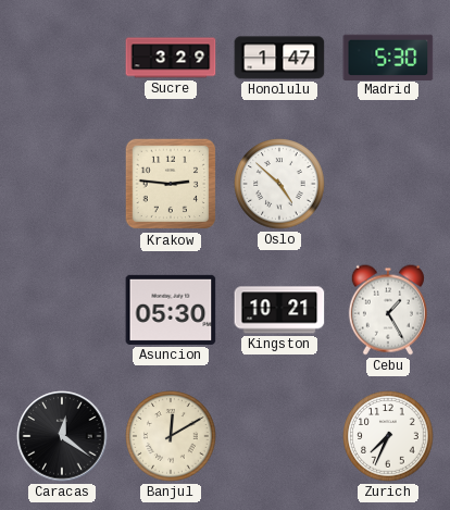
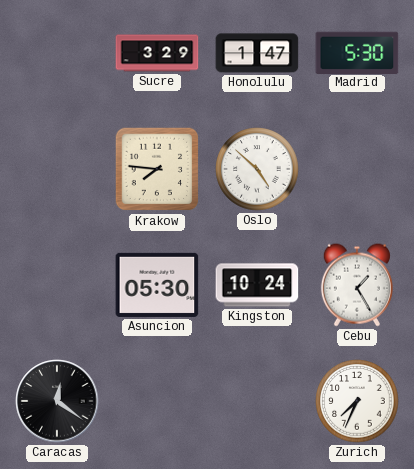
Krakow: 2:46 -> 7:46 (157, 169)
Kingston: 10:21 -> 10:24 (257, 285)
Banjul: 12:10 -> none (171, 436)
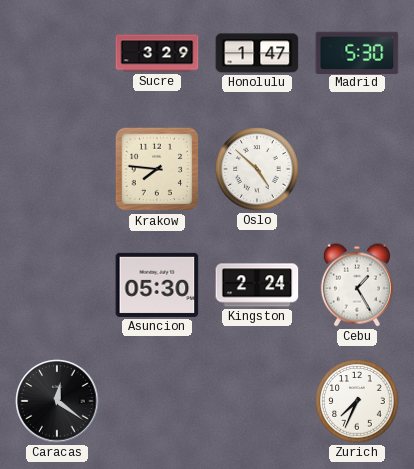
Kingston: 10:24 -> 2:24 (257, 285)
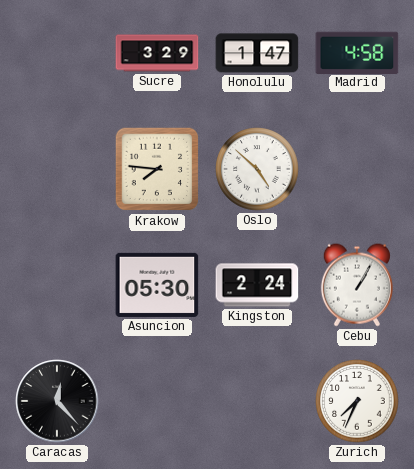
Madrid: 5:30 -> 4:58 (357, 52)
Cebu: 1:25 -> 1:05 (357, 285)
Caracas: 12:21 -> 12:23 (57, 401)
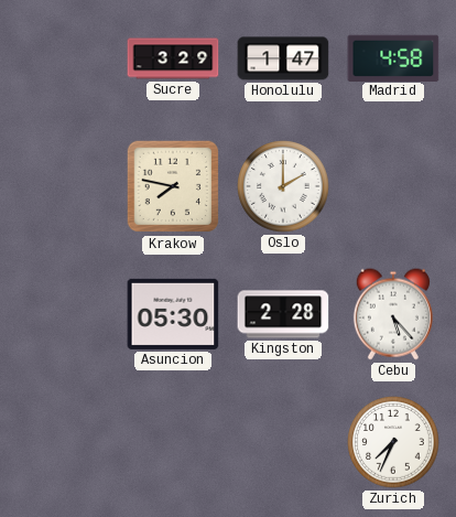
Krakow: 7:46 -> 7:47 (173, 186)
Oslo: 4:52 -> 2:00 (283, 186)
Kingston: 2:24 -> 2:28 (283, 314)
Cebu: 1:05 -> 5:23 (393, 314)
Caracas: 12:23 -> none (57, 401)
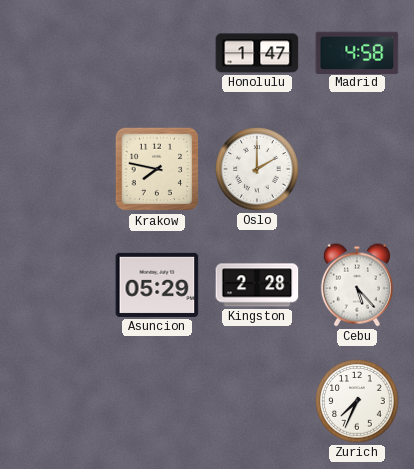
Sucre: 3:29 -> none (173, 58)
Asuncion: 05:30 -> 05:29 (157, 285)
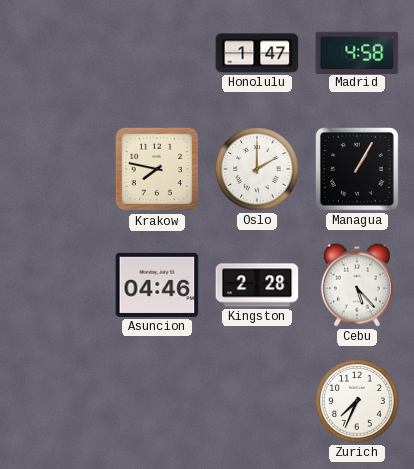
Managua: none -> 1:05 (357, 169)
Asuncion: 05:29 -> 04:46 (157, 285)
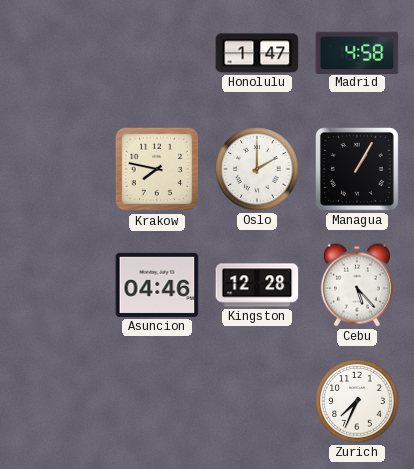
Kingston: 2:28 -> 12:28 (257, 285)
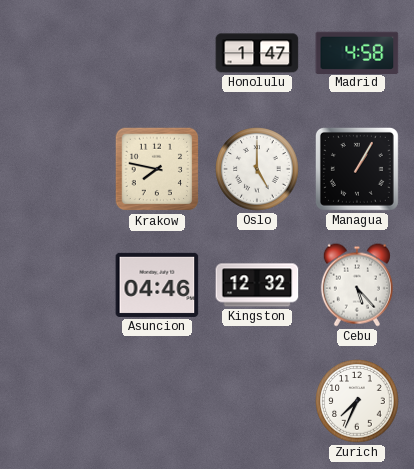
Oslo: 2:00 -> 5:00 (257, 169)
Kingston: 12:28 -> 12:32 (257, 285)
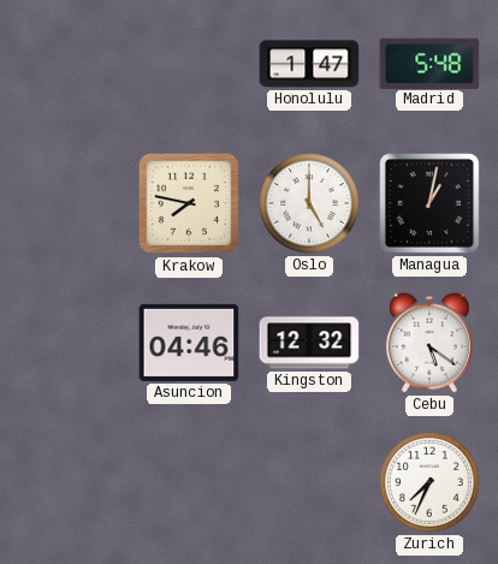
Madrid: 4:58 -> 5:48 (429, 63)
Managua: 1:05 -> 1:02 (429, 203)
Cebu: 5:23 -> 5:21 (429, 343)
